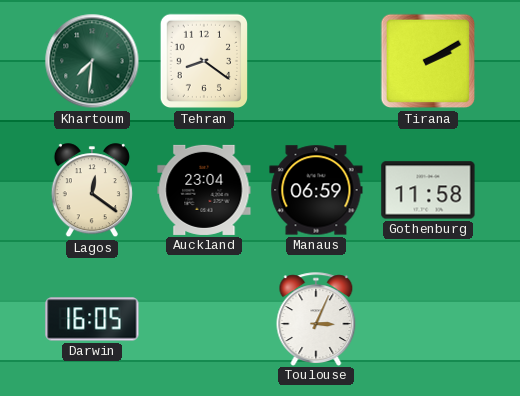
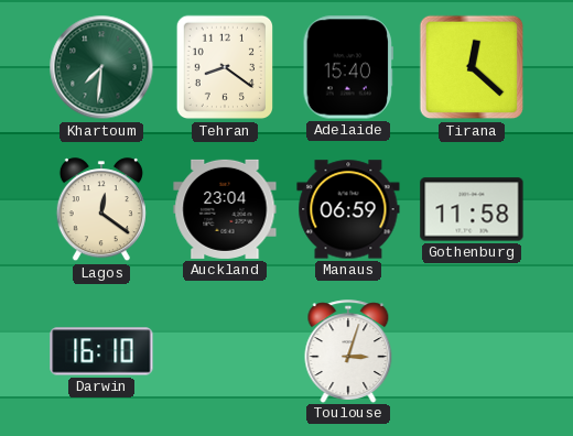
Adelaide: none -> 15:40 (347, 67)
Tirana: 2:10 -> 12:22 (472, 67)
Darwin: 16:05 -> 16:10 (101, 351)
Toulouse: 3:04 -> 3:03 (348, 351)
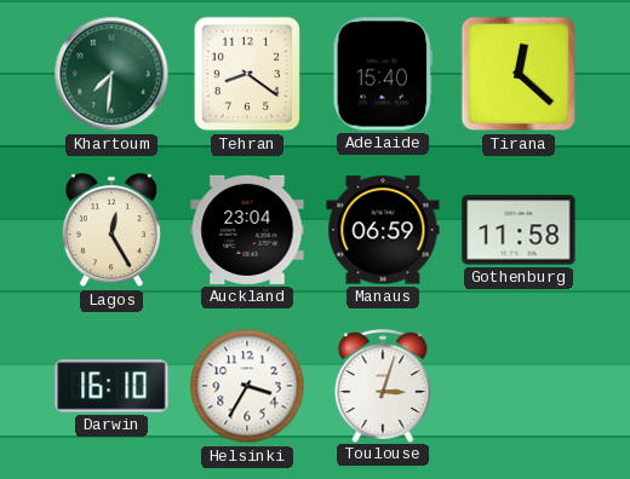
Lagos: 12:21 -> 12:25 (111, 231)
Helsinki: none -> 3:35 (247, 386)
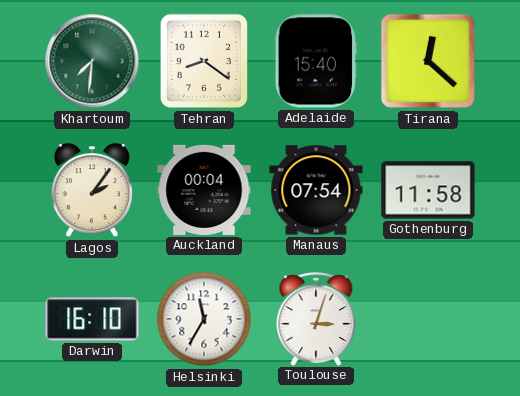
Lagos: 12:25 -> 2:06 (92, 191)
Auckland: 23:04 -> 00:04 (204, 190)
Manaus: 06:59 -> 07:54 (316, 190)
Helsinki: 3:35 -> 11:35 (204, 319)
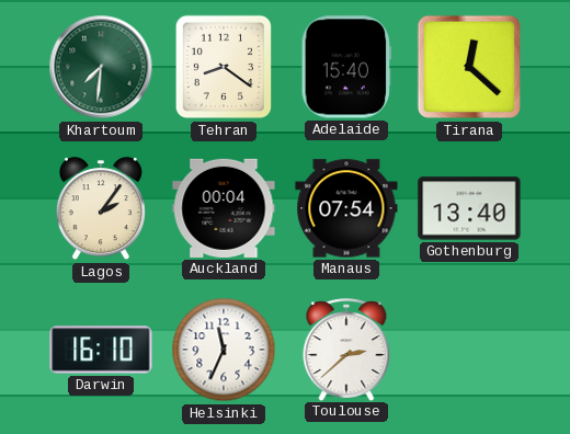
Gothenburg: 11:58 -> 13:40 (469, 208)
Helsinki: 11:35 -> 11:34 (224, 350)
Toulouse: 3:03 -> 2:38 (346, 350)
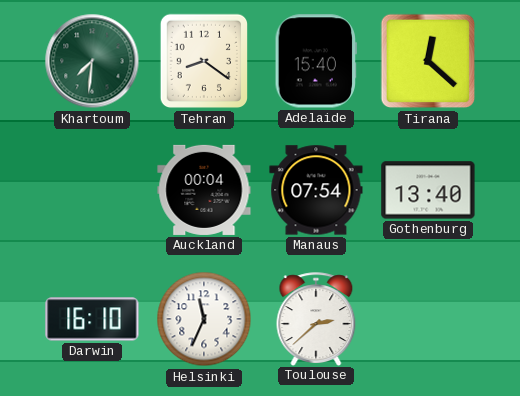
Lagos: 2:06 -> none (101, 209)
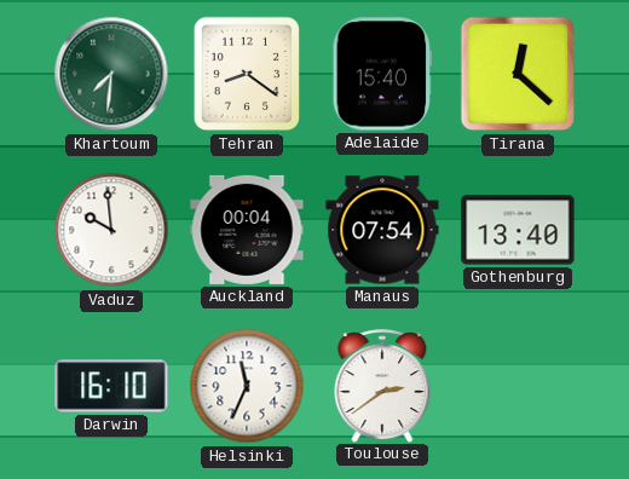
Vaduz: none -> 9:59 (111, 230)
Toulouse: 2:38 -> 2:39 (382, 386)
